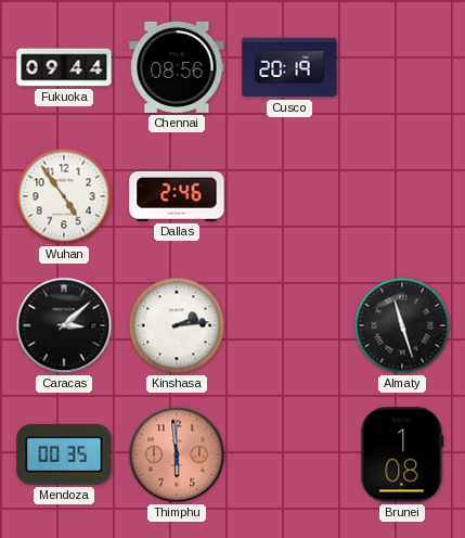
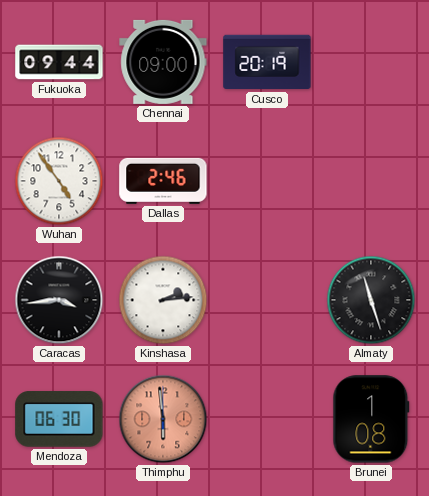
Chennai: 08:56 -> 09:00 (163, 62)
Caracas: 3:08 -> 3:44 (59, 300)
Mendoza: 00:35 -> 06:30 (59, 419)
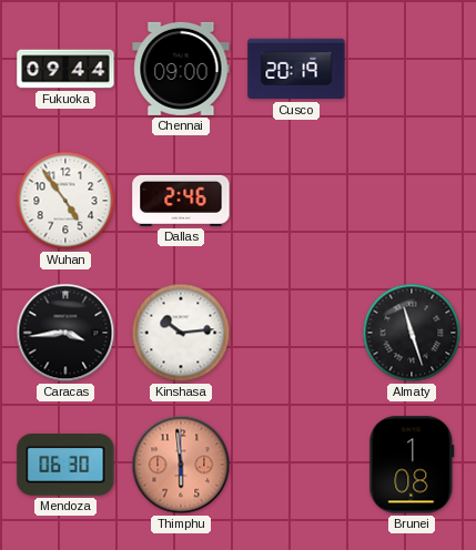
Kinshasa: 2:14 -> 10:14 (181, 333)
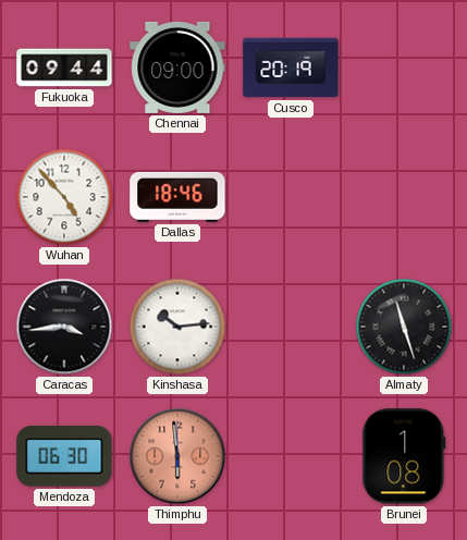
Wuhan: 4:54 -> 4:53 (64, 197)
Dallas: 2:46 -> 18:46 (177, 197)
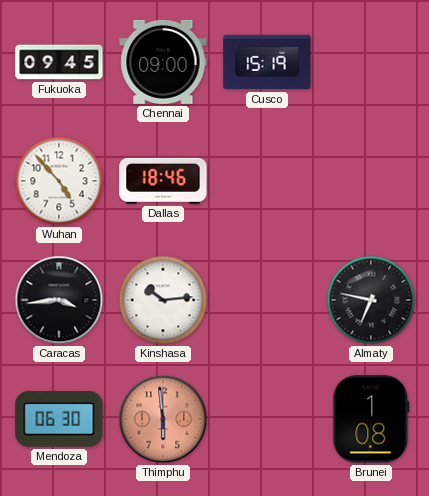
Fukuoka: 09:44 -> 09:45 (59, 62)
Cusco: 20:19 -> 15:19 (267, 62)
Almaty: 11:27 -> 6:47 (371, 300)
